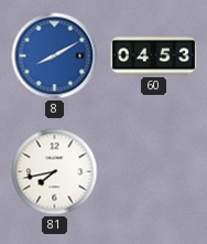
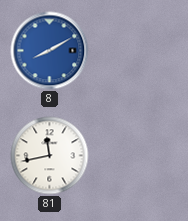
60: 04:53 -> none (154, 56)
81: 7:43 -> 11:43 (50, 156)
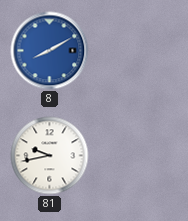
81: 11:43 -> 9:43 (50, 156)
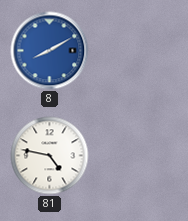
81: 9:43 -> 4:47 (50, 156)
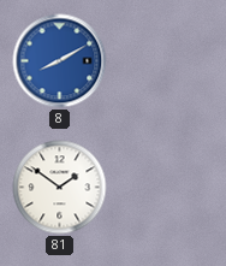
81: 4:47 -> 1:51 (60, 188)
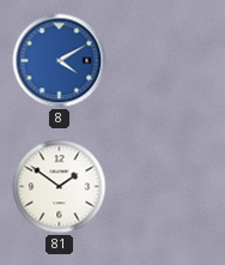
8: 8:10 -> 4:10 (60, 61)
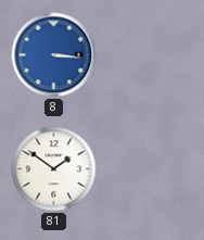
8: 4:10 -> 3:16 (54, 55)
